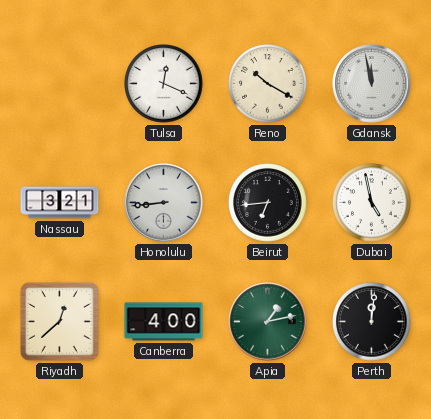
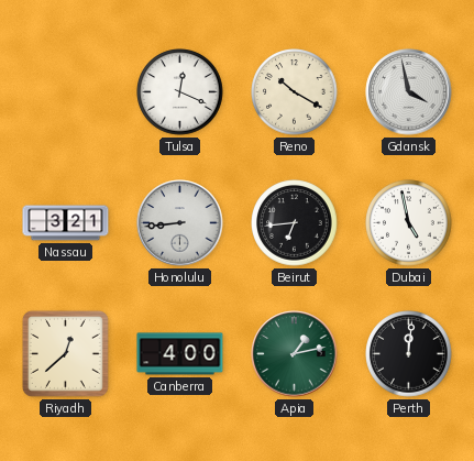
Gdansk: 11:58 -> 3:58 (409, 92)
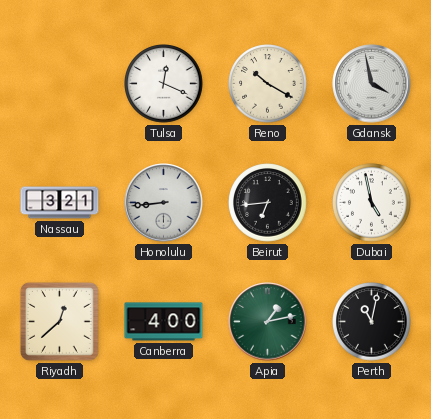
Perth: 12:01 -> 11:02 (372, 322)
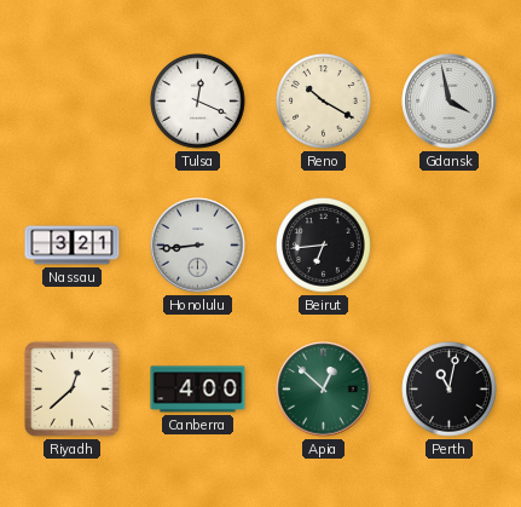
Dubai: 4:58 -> none (372, 203)
Apia: 1:13 -> 12:52 (324, 390)
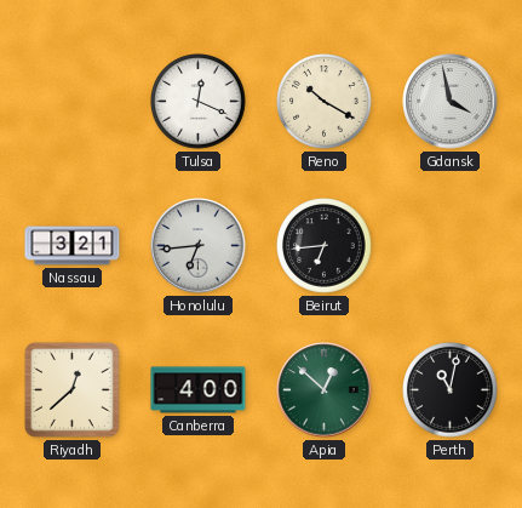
Honolulu: 8:44 -> 6:44 (199, 246)
